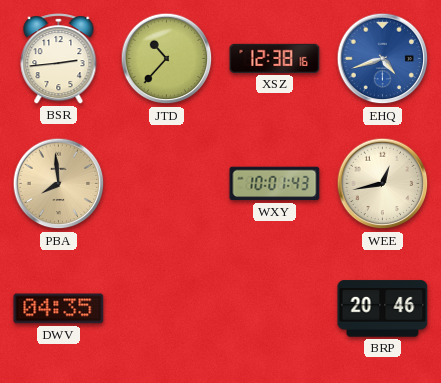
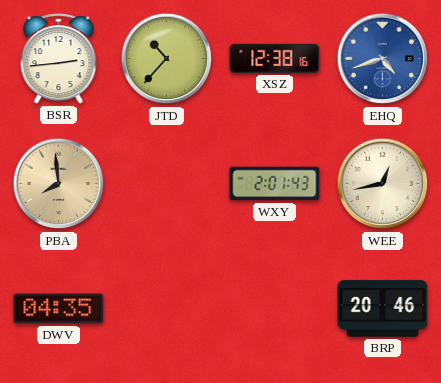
WXY: 10:01 -> 2:01 (275, 184)
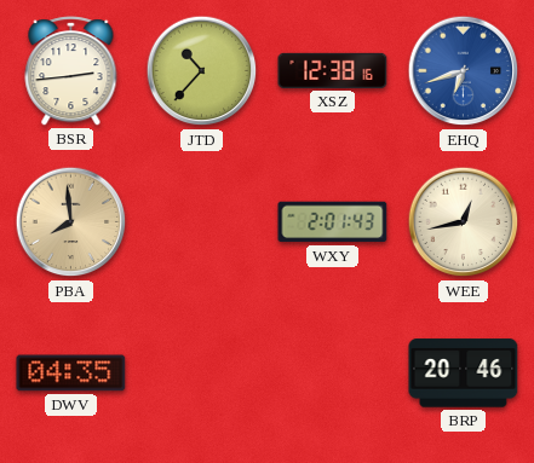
EHQ: 4:42 -> 6:42 (464, 71)
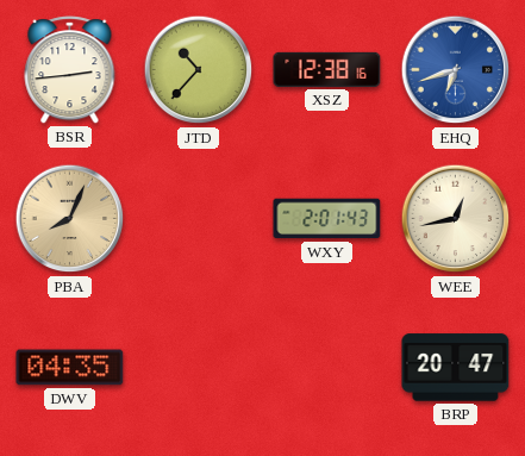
PBA: 7:59 -> 8:04 (70, 219)
BRP: 20:46 -> 20:47 (456, 368)
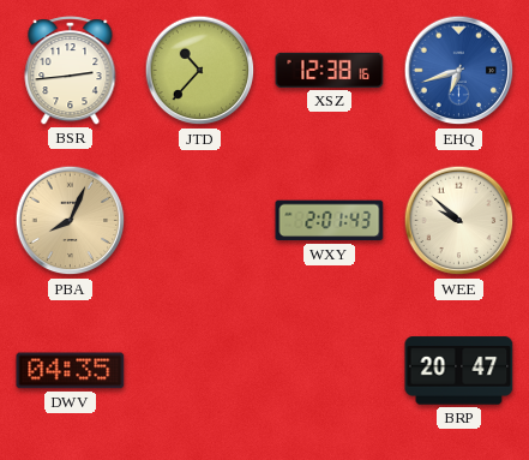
WEE: 12:43 -> 9:52 (459, 221)
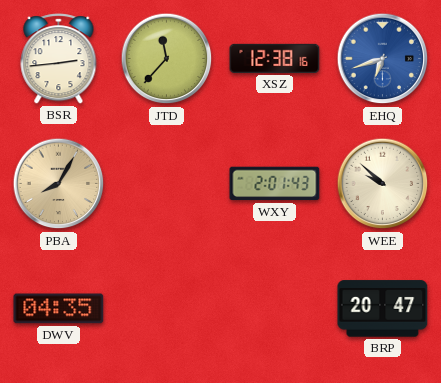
JTD: 10:37 -> 11:37 (167, 59)
PBA: 8:04 -> 8:05 (59, 184)
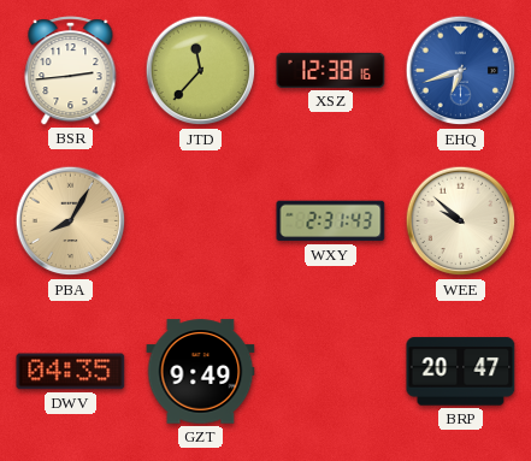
WXY: 2:01 -> 2:31 (331, 221)
GZT: none -> 9:49 (201, 372)
